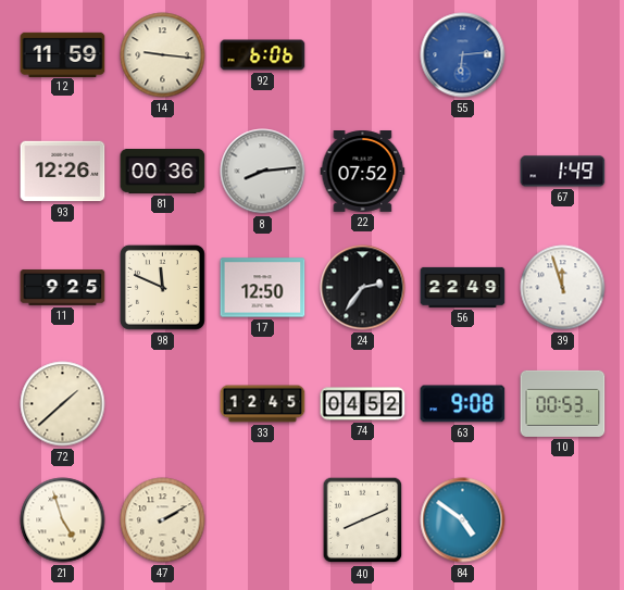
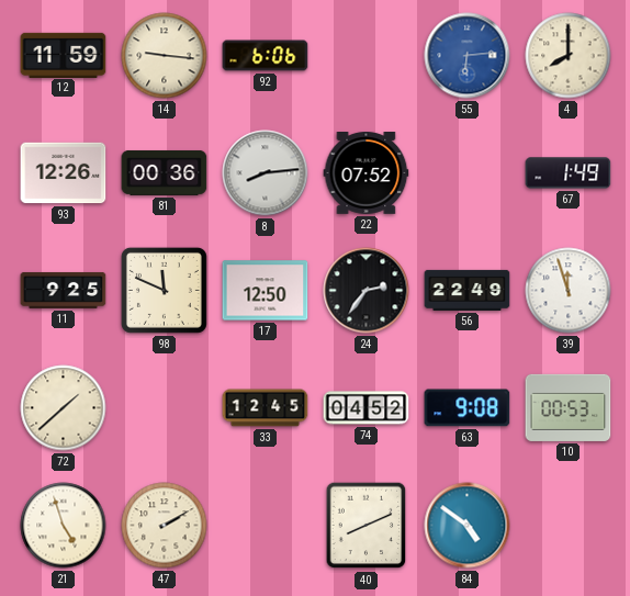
4: none -> 8:00 (569, 56)
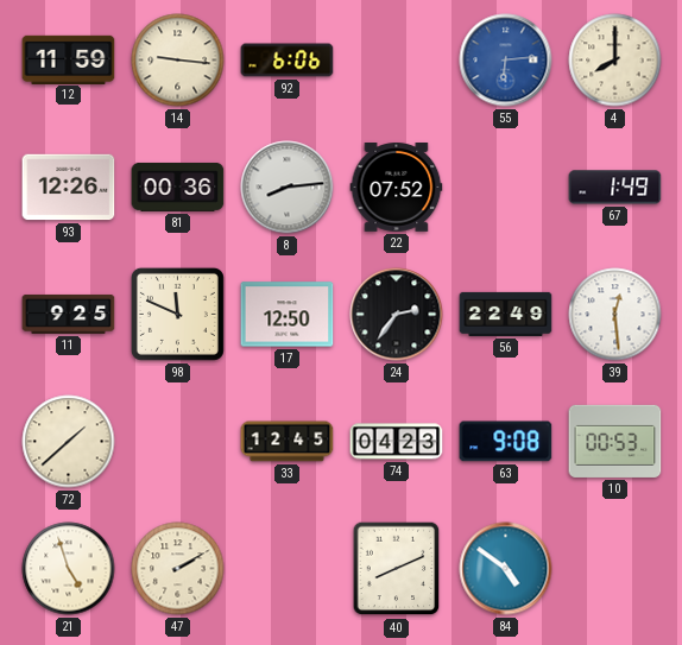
39: 11:57 -> 12:29 (615, 315)
74: 04:52 -> 04:23 (397, 442)
